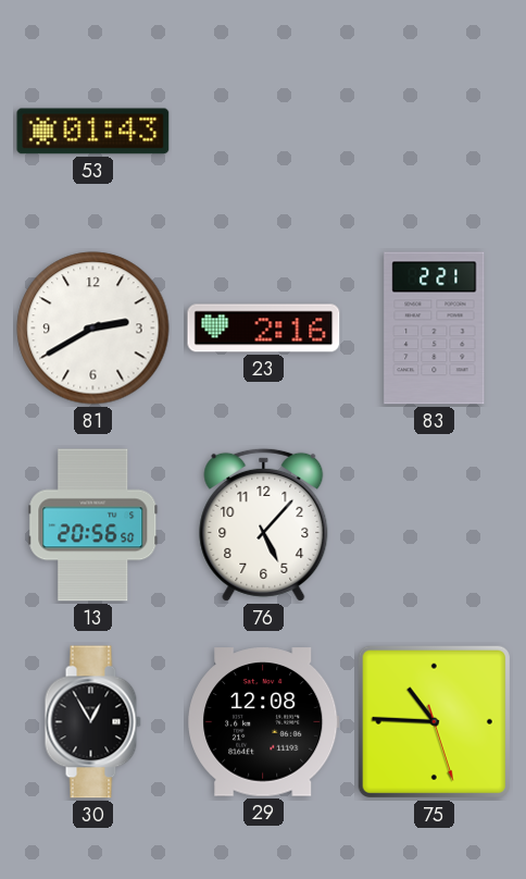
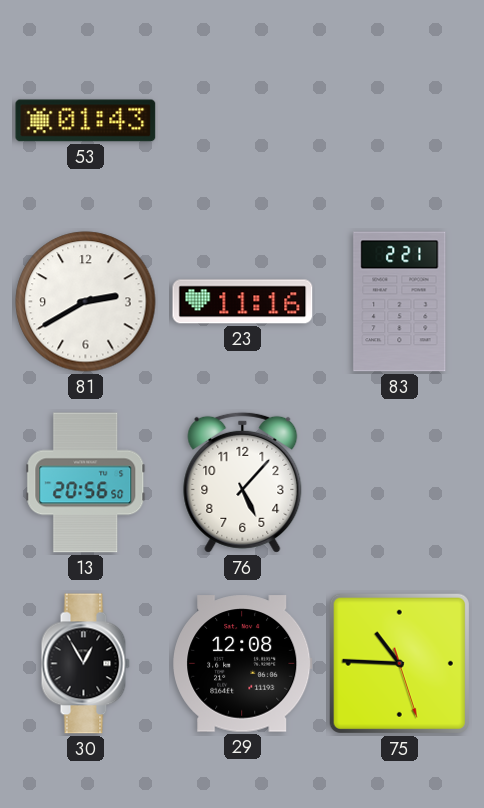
23: 2:16 -> 11:16 (243, 302)
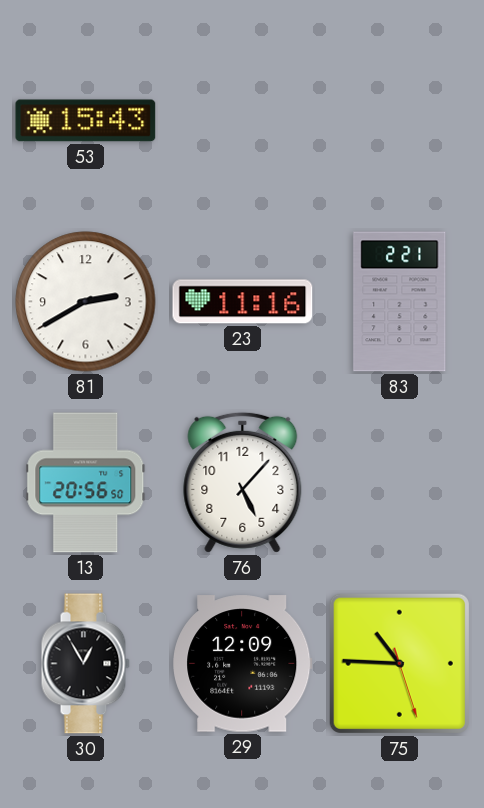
53: 01:43 -> 15:43 (86, 121)
29: 12:08 -> 12:09 (243, 664)
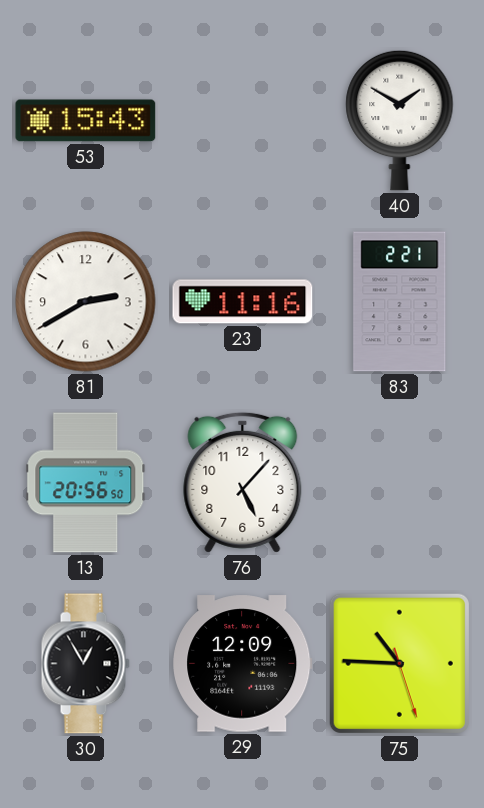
40: none -> 1:50 (400, 120)
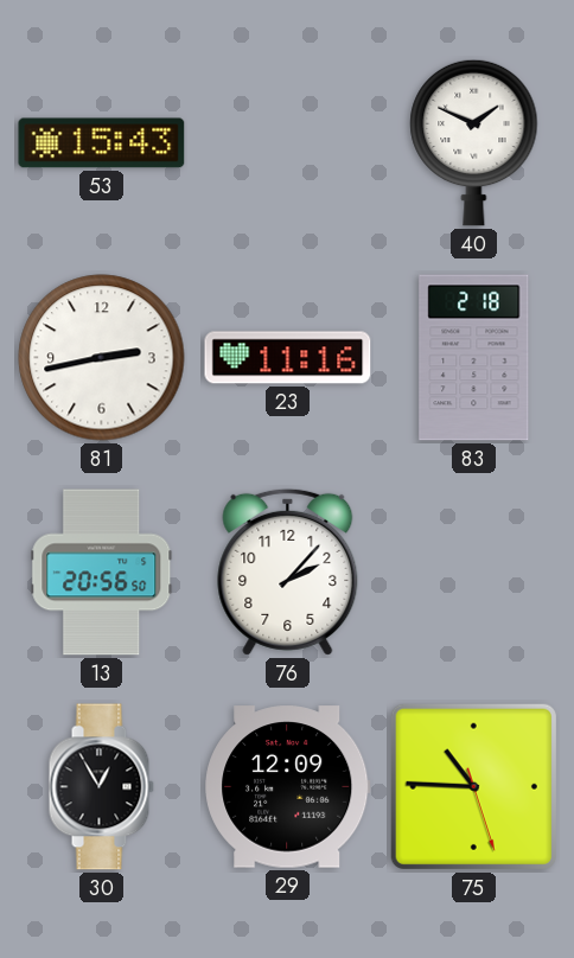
40: 1:50 -> 1:49 (474, 142)
81: 2:40 -> 2:43 (102, 358)
83: 2:21 -> 2:18 (474, 358)
76: 5:07 -> 2:07 (288, 571)
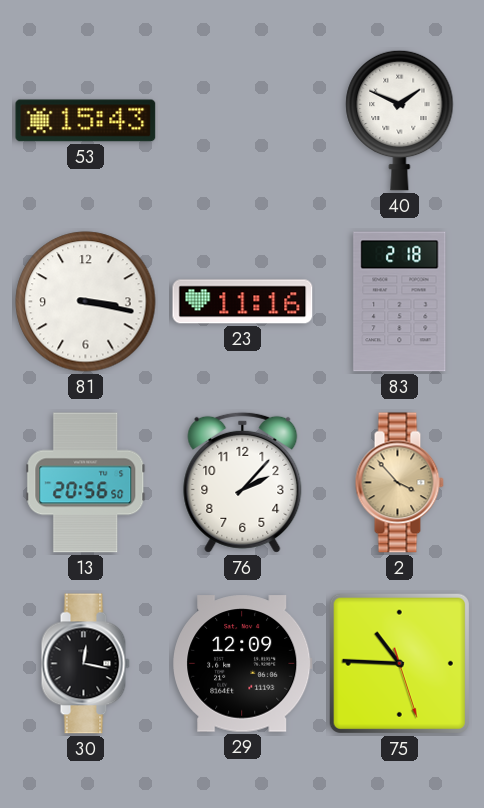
81: 2:43 -> 3:17 (86, 302)
2: none -> 3:53 (399, 483)
30: 12:55 -> 12:17 (85, 664)
